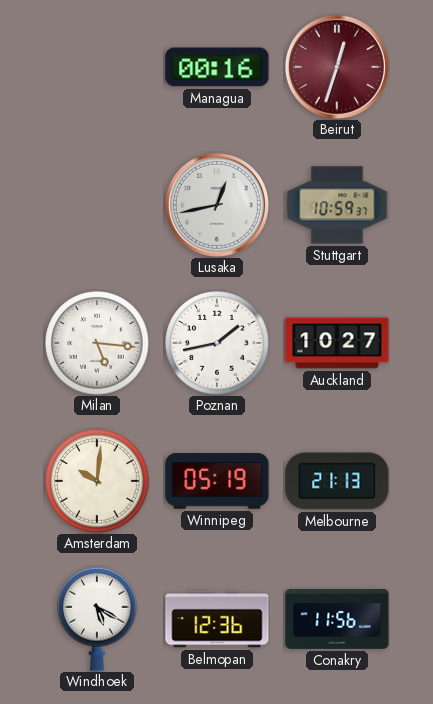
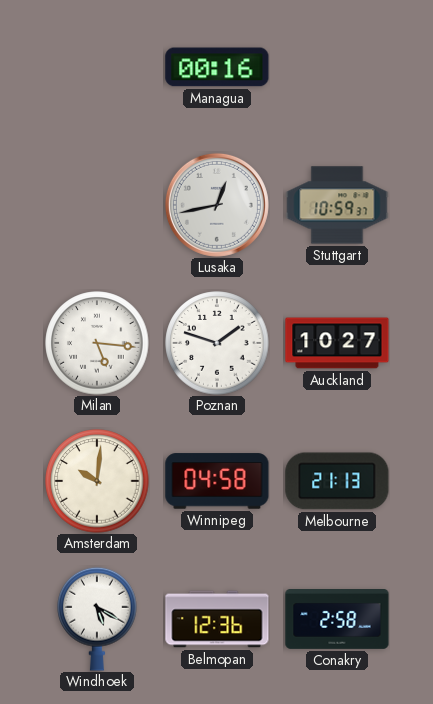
Beirut: 12:33 -> none (337, 67)
Poznan: 1:43 -> 1:48 (217, 343)
Winnipeg: 05:19 -> 04:58 (217, 481)
Conakry: 11:56 -> 2:58 (337, 620)
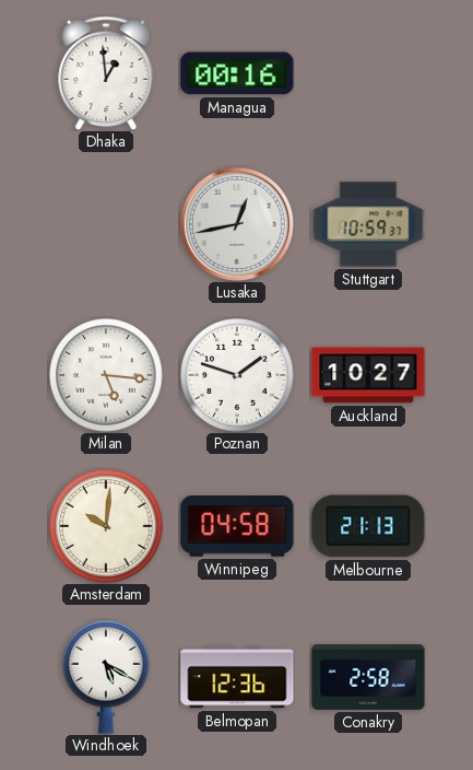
Dhaka: none -> 12:59 (106, 72)
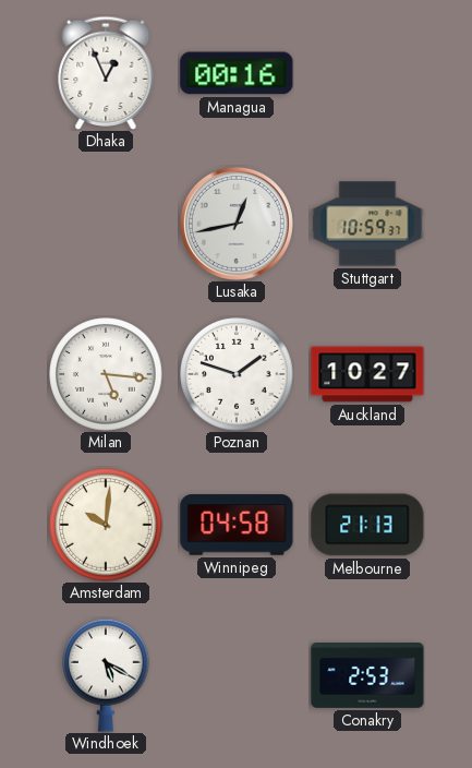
Dhaka: 12:59 -> 12:56 (106, 72)
Belmopan: 12:36 -> none (237, 677)
Conakry: 2:58 -> 2:53 (367, 676)
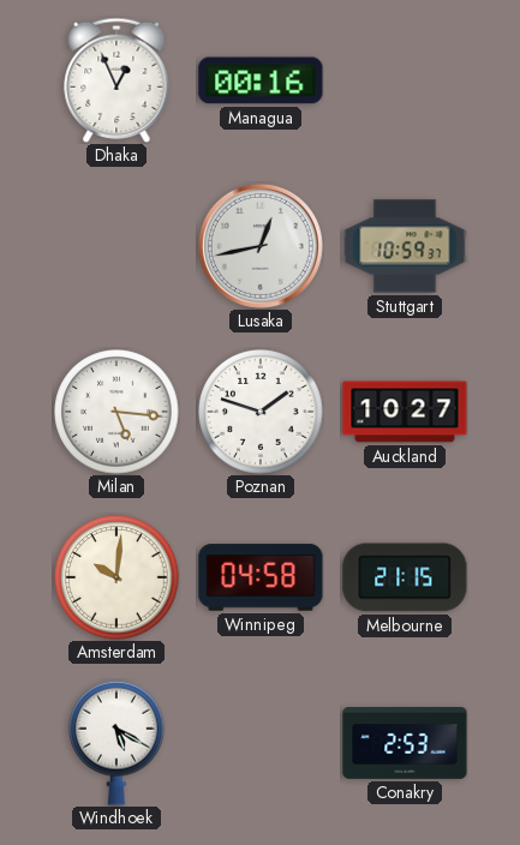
Melbourne: 21:13 -> 21:15 (405, 577)
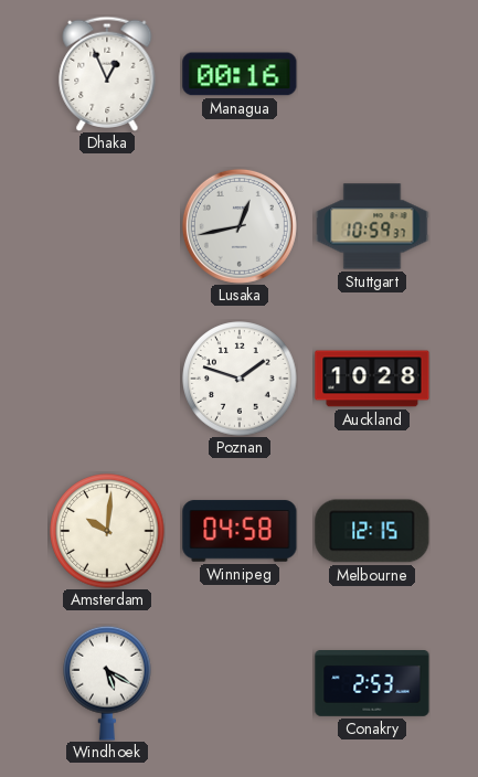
Milan: 5:16 -> none (116, 412)
Auckland: 10:27 -> 10:28 (372, 379)
Melbourne: 21:15 -> 12:15 (372, 531)
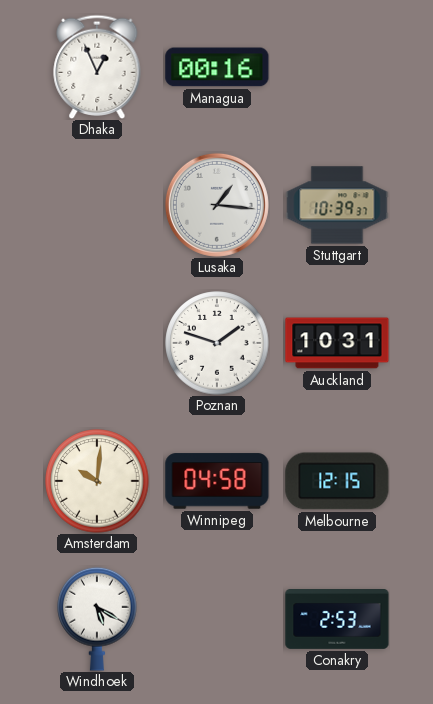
Lusaka: 12:43 -> 1:16 (217, 205)
Stuttgart: 10:59 -> 10:39 (337, 205)
Auckland: 10:28 -> 10:31 (337, 343)
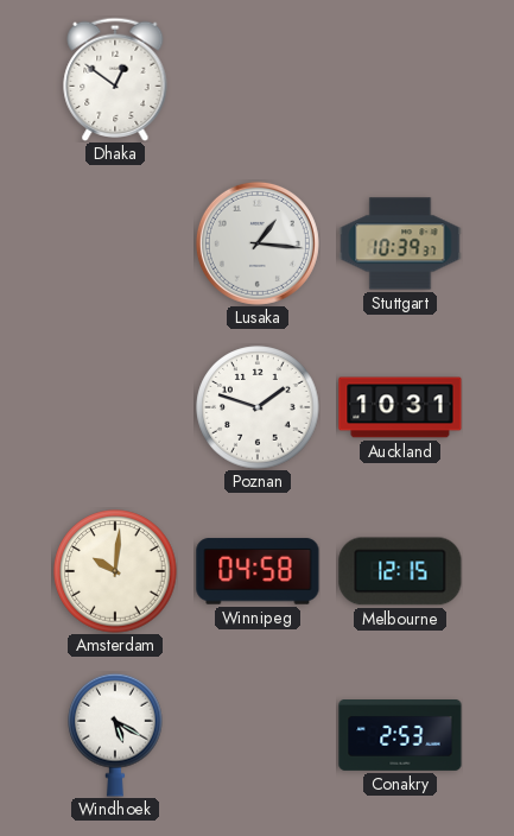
Dhaka: 12:56 -> 12:51 (115, 78)
Managua: 00:16 -> none (217, 67)
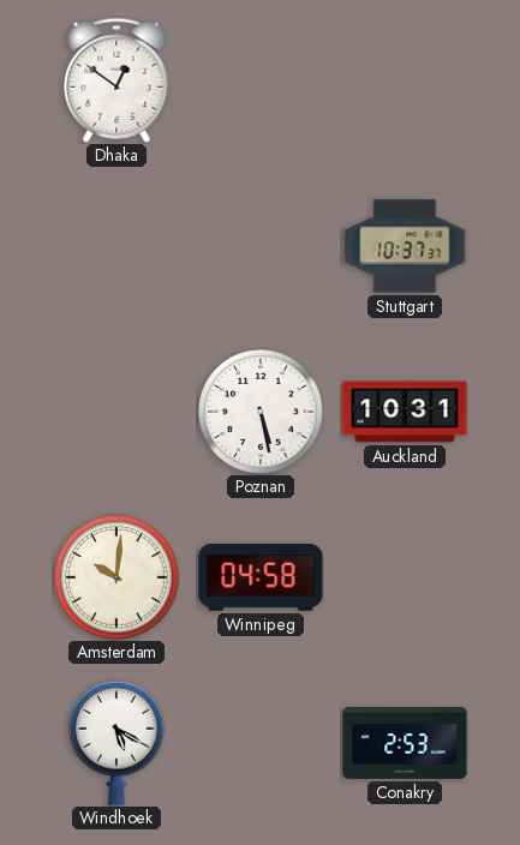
Lusaka: 1:16 -> none (258, 243)
Stuttgart: 10:39 -> 10:37 (405, 246)
Poznan: 1:48 -> 5:28 (261, 412)
Melbourne: 12:15 -> none (400, 571)
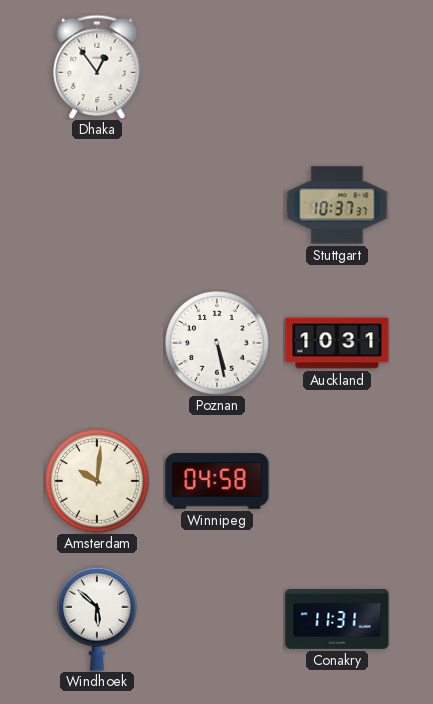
Dhaka: 12:51 -> 12:54 (97, 66)
Windhoek: 5:20 -> 5:52 (97, 619)
Conakry: 2:53 -> 11:31 (337, 620)
